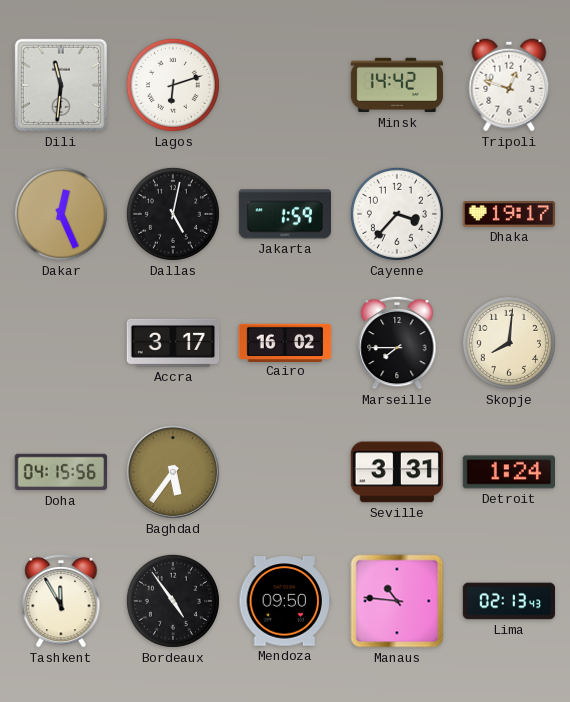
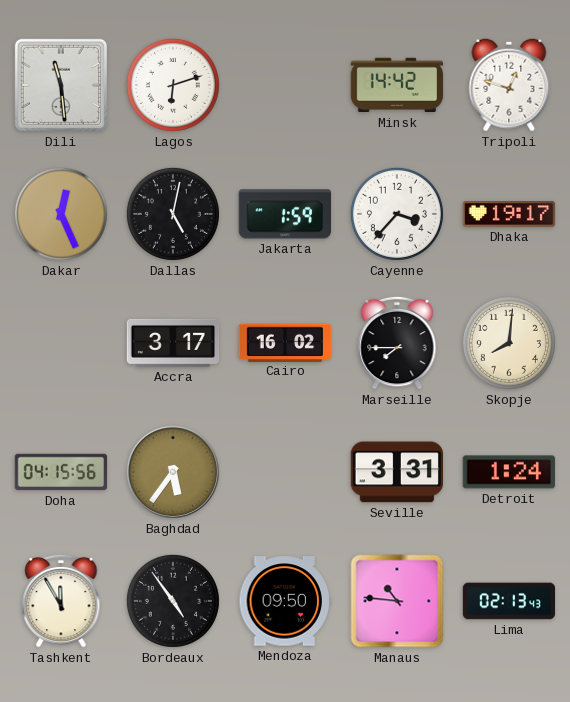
Dili: 11:31 -> 11:29 (61, 85)
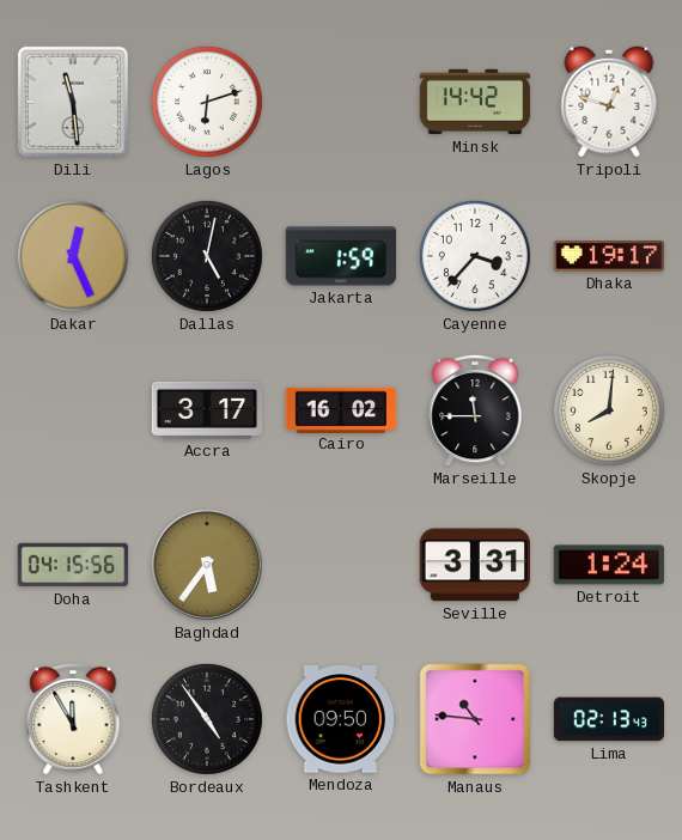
Marseille: 7:45 -> 11:45 (475, 410)
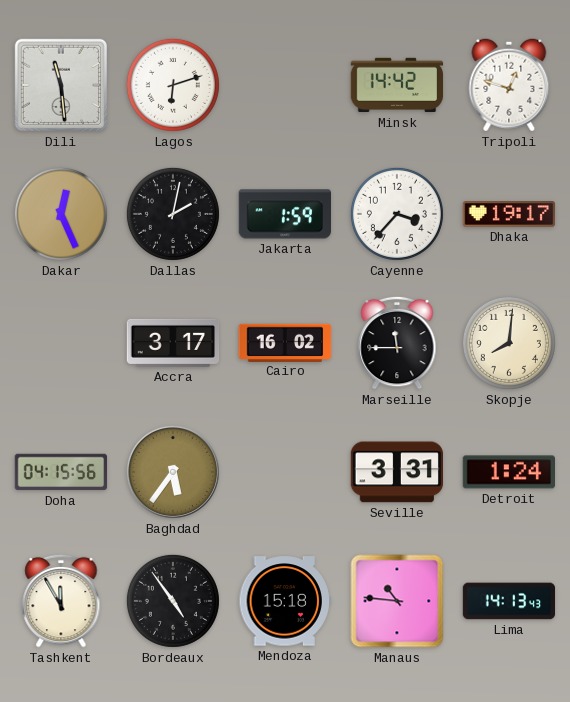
Dallas: 5:02 -> 2:02 (173, 214)
Mendoza: 09:50 -> 15:18 (284, 601)
Lima: 02:13 -> 14:13 (509, 601)
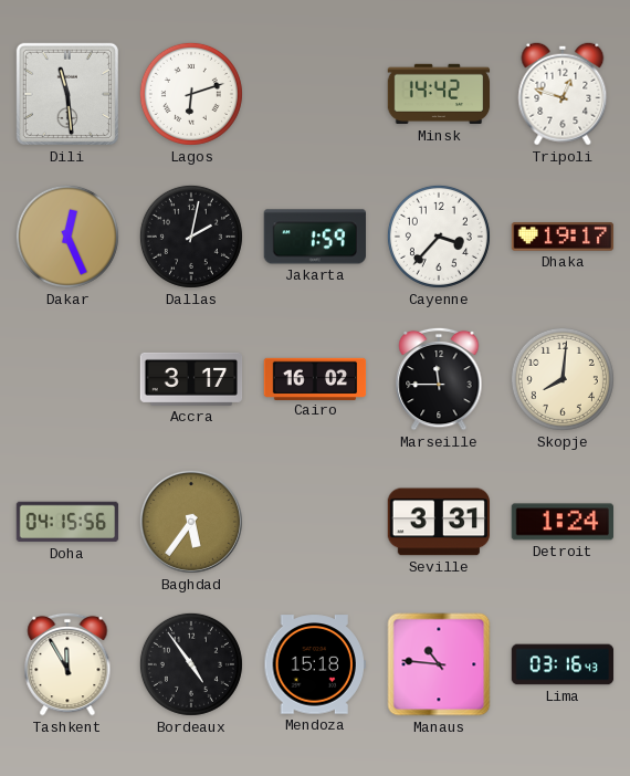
Lima: 14:13 -> 03:16 (563, 664)
